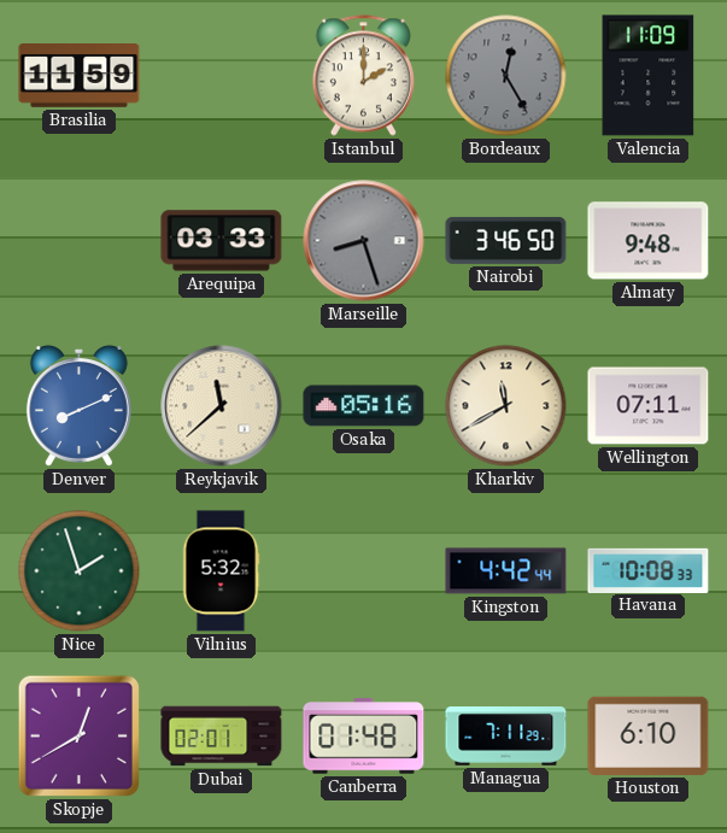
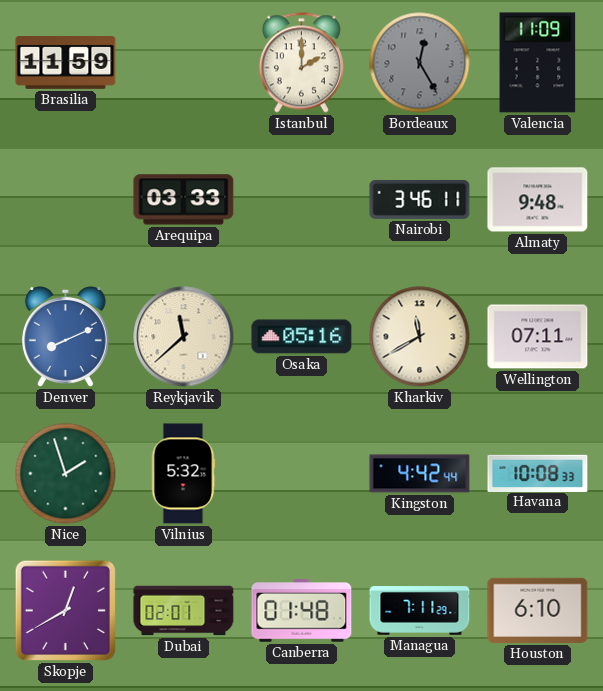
Marseille: 8:27 -> none (364, 241)
Nairobi: 3:46:50 -> 3:46:11 (420, 199)
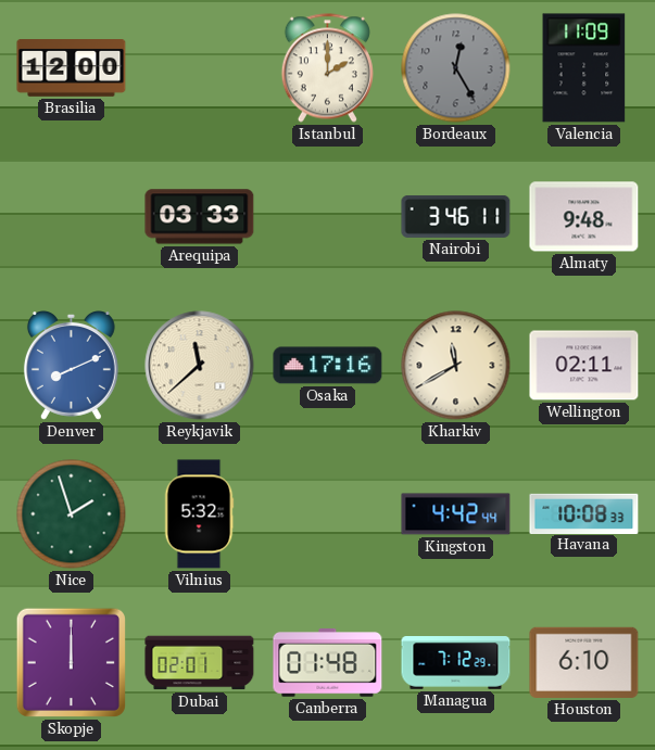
Brasilia: 11:59 -> 12:00 (72, 68)
Osaka: 05:16 -> 17:16 (328, 366)
Wellington: 07:11 -> 02:11 (584, 366)
Skopje: 12:40 -> 12:00 (71, 662)
Managua: 7:11 -> 7:12 (456, 663)
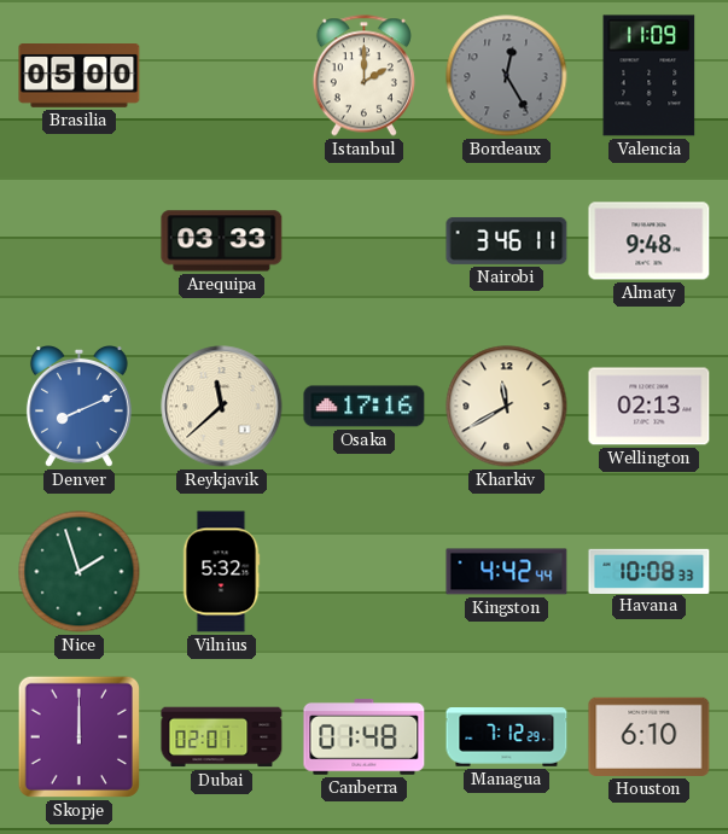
Brasilia: 12:00 -> 05:00 (80, 76)
Wellington: 02:11 -> 02:13 (650, 407)
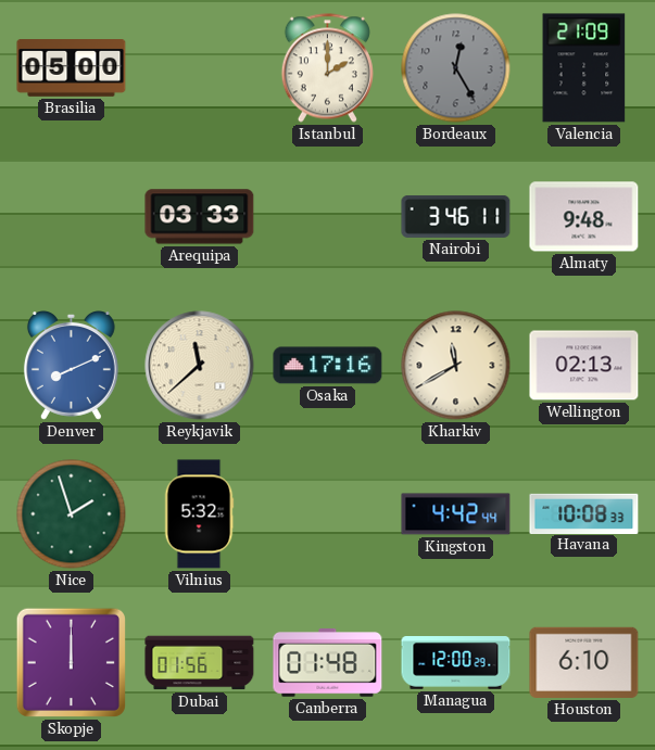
Valencia: 11:09 -> 21:09 (584, 68)
Dubai: 02:01 -> 01:56 (200, 663)
Managua: 7:12 -> 12:00 (456, 663)
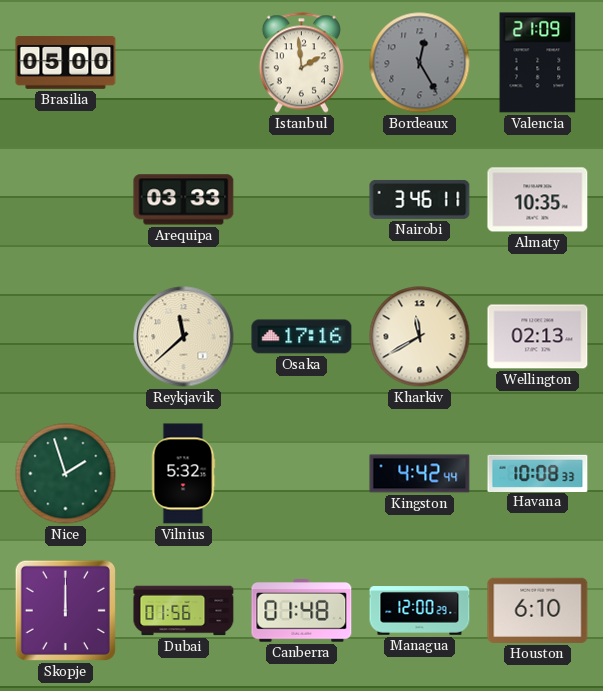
Istanbul: 2:00 -> 1:59 (301, 63)
Almaty: 9:48 -> 10:35 (538, 200)
Denver: 8:11 -> none (71, 366)
